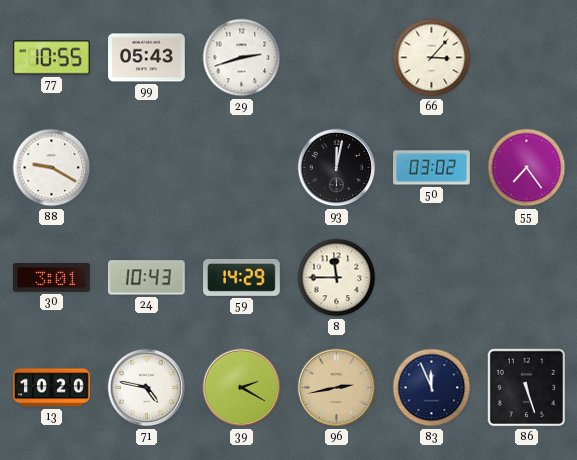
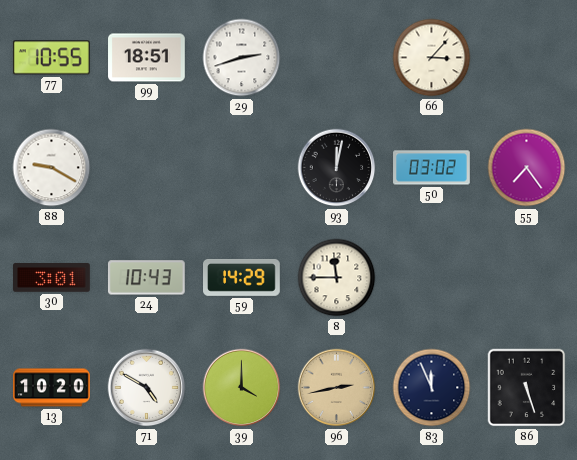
99: 05:43 -> 18:51 (147, 58)
71: 4:47 -> 4:50 (147, 388)
39: 2:20 -> 4:00 (242, 388)
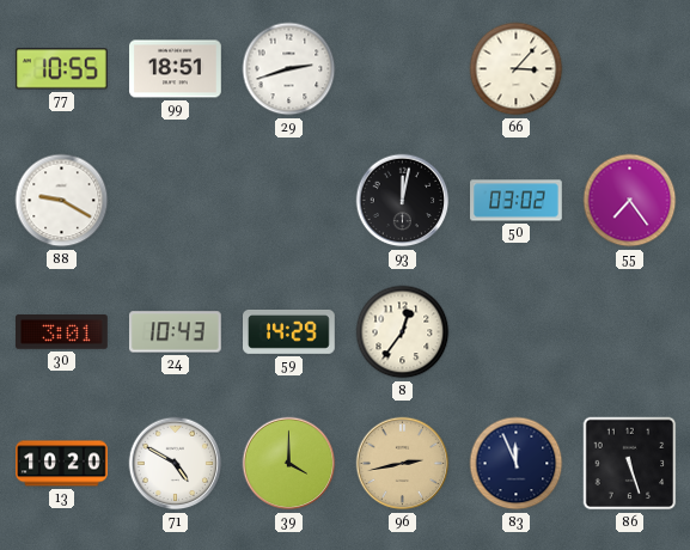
8: 11:45 -> 12:36 (403, 332)
